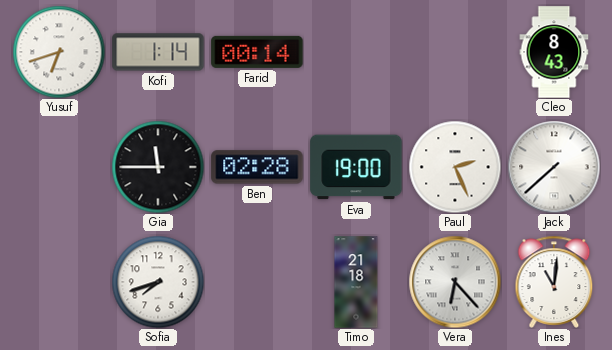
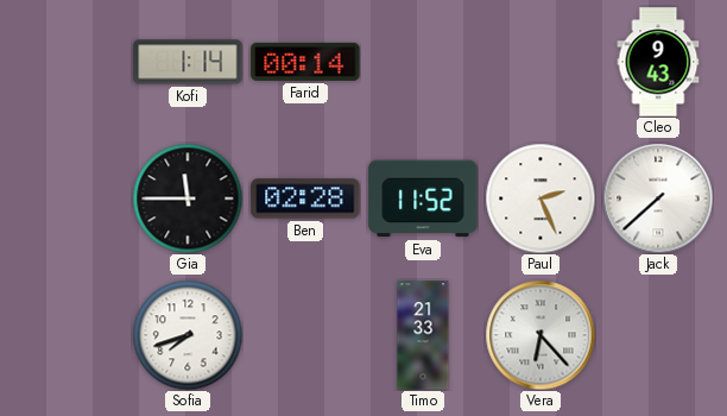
Yusuf: 6:42 -> none (59, 52)
Cleo: 8:43 -> 9:43 (658, 62)
Eva: 19:00 -> 11:52 (423, 198)
Timo: 21:18 -> 21:33 (423, 335)
Ines: 11:01 -> none (554, 282)
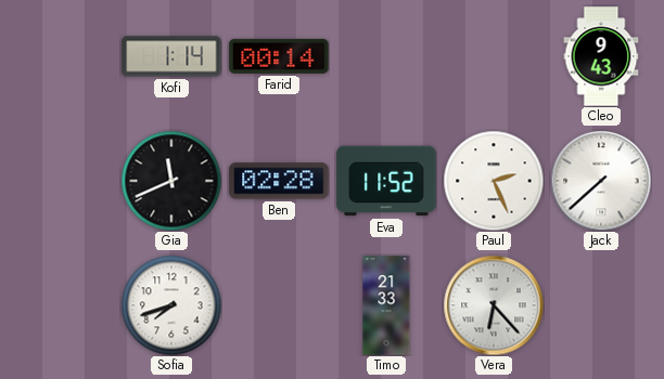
Gia: 11:45 -> 11:41 (171, 181)
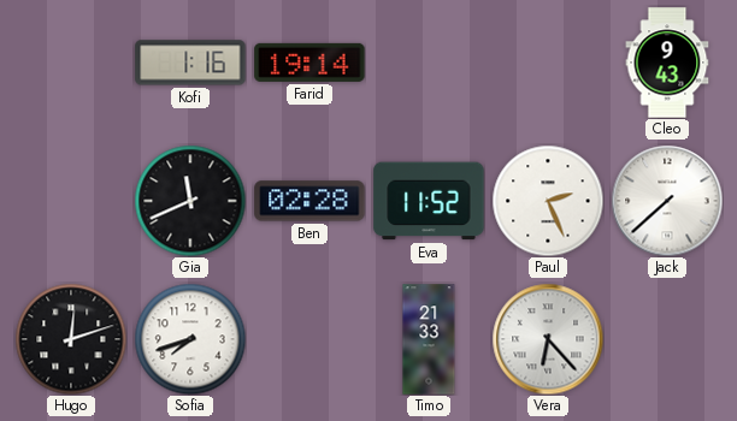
Kofi: 1:14 -> 1:16 (190, 63)
Farid: 00:14 -> 19:14 (309, 63)
Hugo: none -> 12:12 (71, 339)
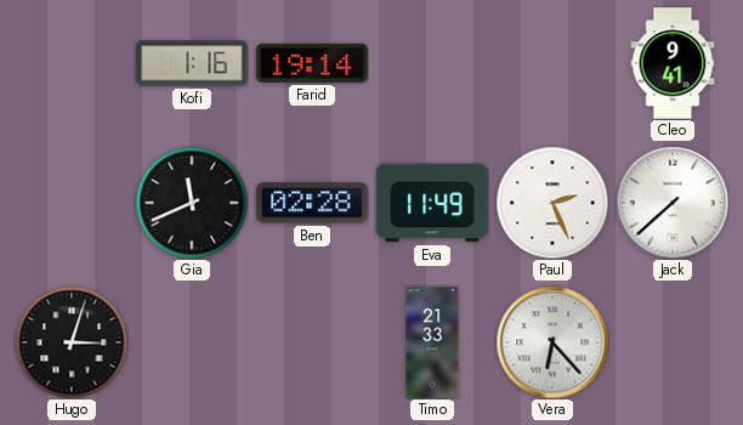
Cleo: 9:43 -> 9:41 (673, 63)
Eva: 11:52 -> 11:49 (432, 203)
Hugo: 12:12 -> 3:03 (72, 342)
Sofia: 7:42 -> none (190, 339)
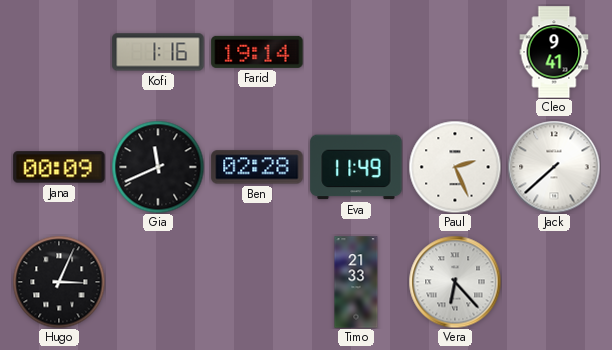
Jana: none -> 00:09 (59, 167)
Hugo: 3:03 -> 3:04 (59, 282)
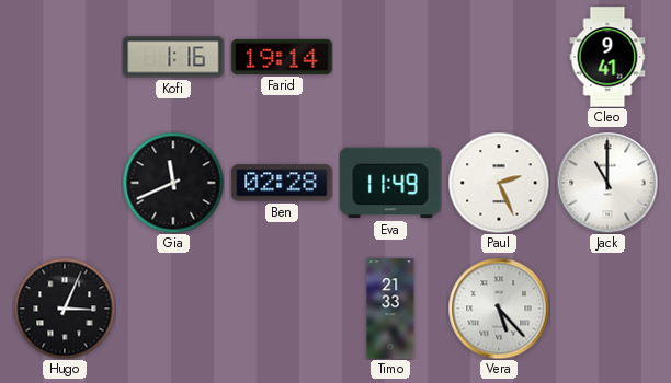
Jana: 00:09 -> none (59, 167)
Jack: 7:38 -> 11:00 (607, 183)
Vera: 6:23 -> 5:23 (499, 309)
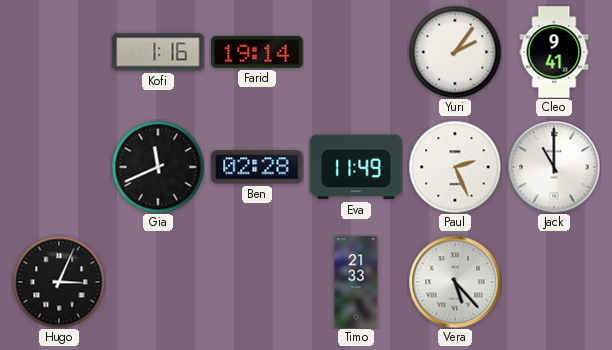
Yuri: none -> 2:06 (455, 52)
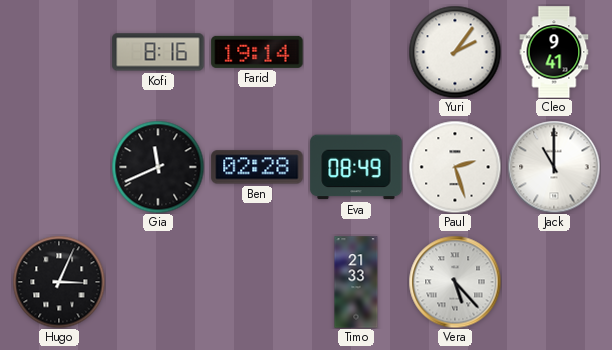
Kofi: 1:16 -> 8:16 (158, 52)
Eva: 11:49 -> 08:49 (356, 167)
Paul: 2:26 -> 2:27 (455, 167)
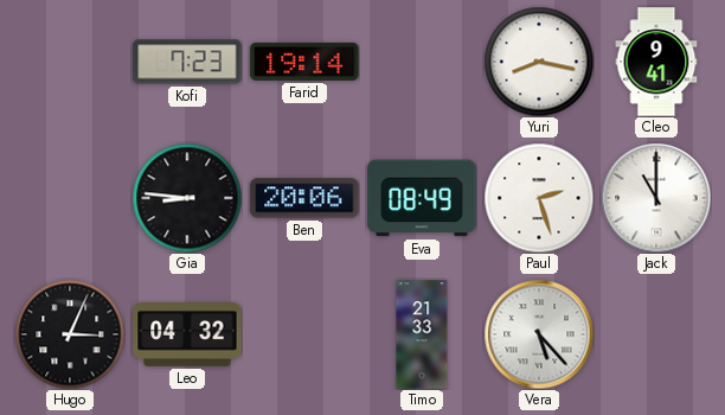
Kofi: 8:16 -> 7:23 (187, 62)
Yuri: 2:06 -> 8:17 (539, 62)
Gia: 11:41 -> 8:46 (187, 198)
Ben: 02:28 -> 20:06 (304, 198)
Leo: none -> 04:32 (187, 336)
